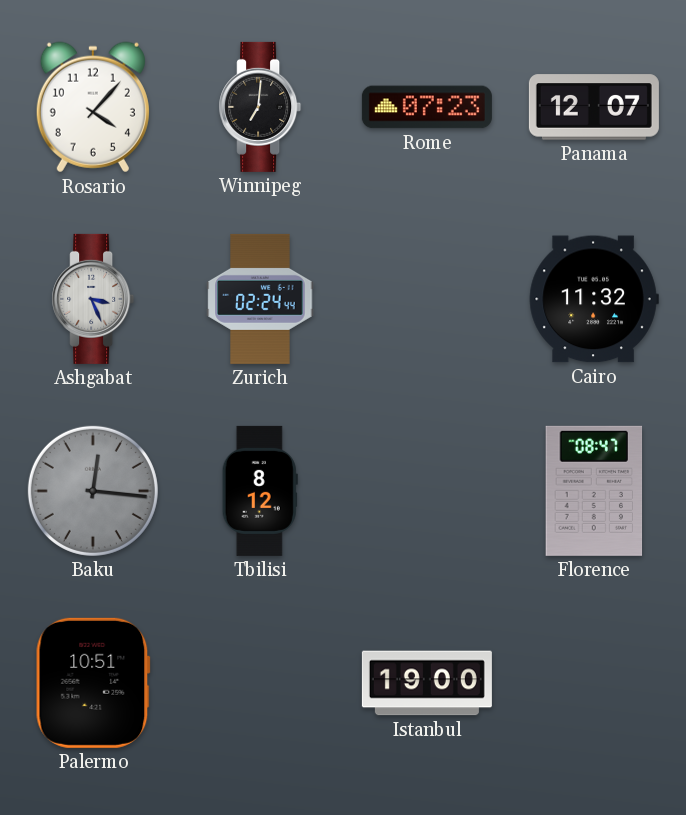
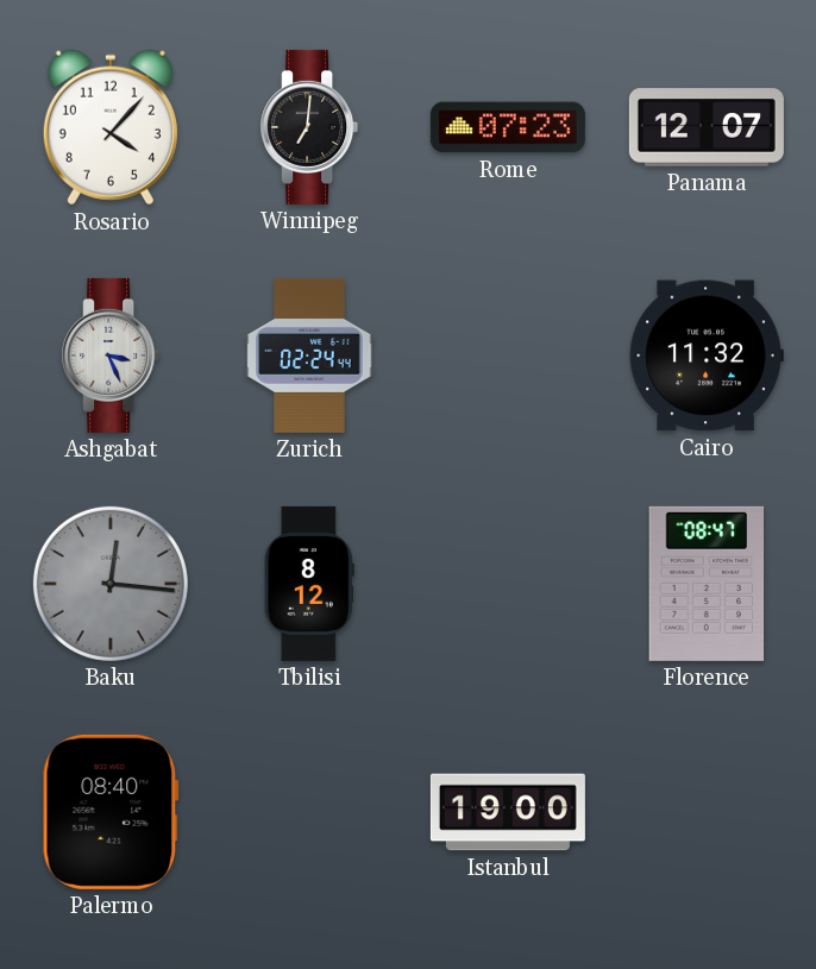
Palermo: 10:51 -> 08:40 (111, 812)
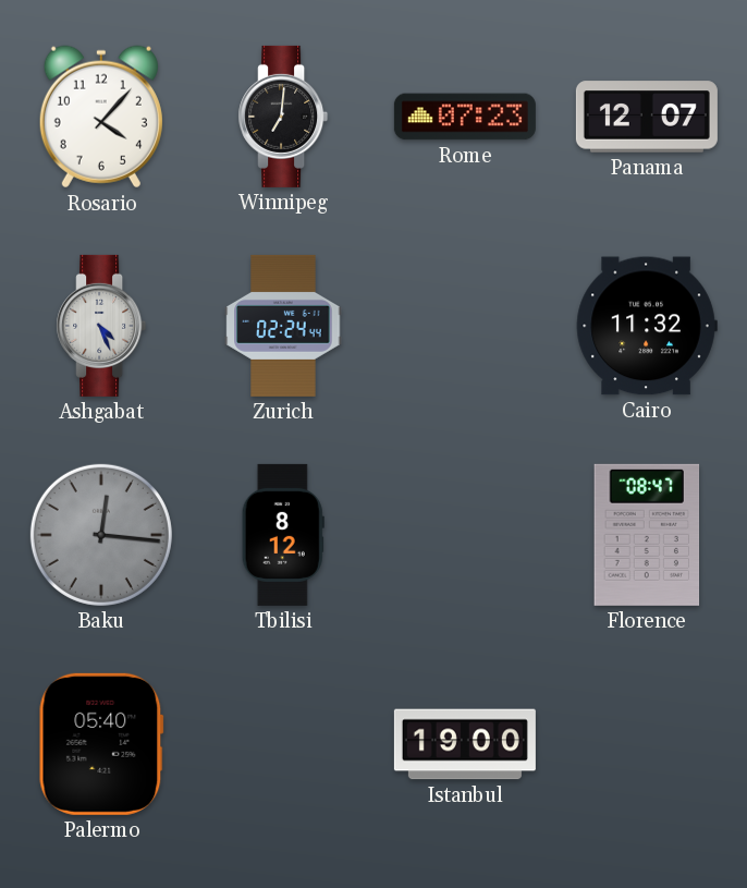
Ashgabat: 3:26 -> 4:26 (101, 326)
Palermo: 08:40 -> 05:40 (101, 744)
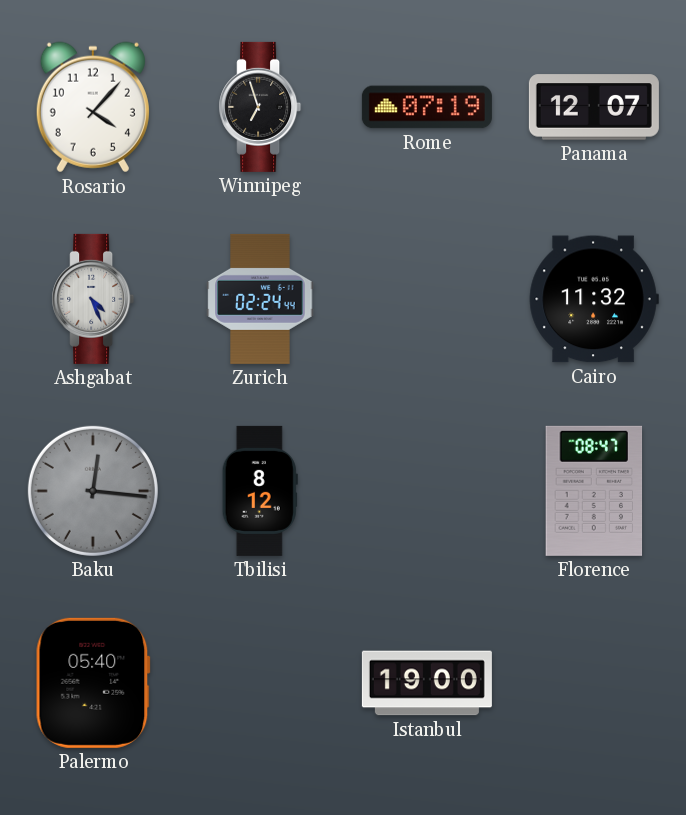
Winnipeg: 7:01 -> 6:57 (260, 107)
Rome: 07:23 -> 07:19 (427, 107)
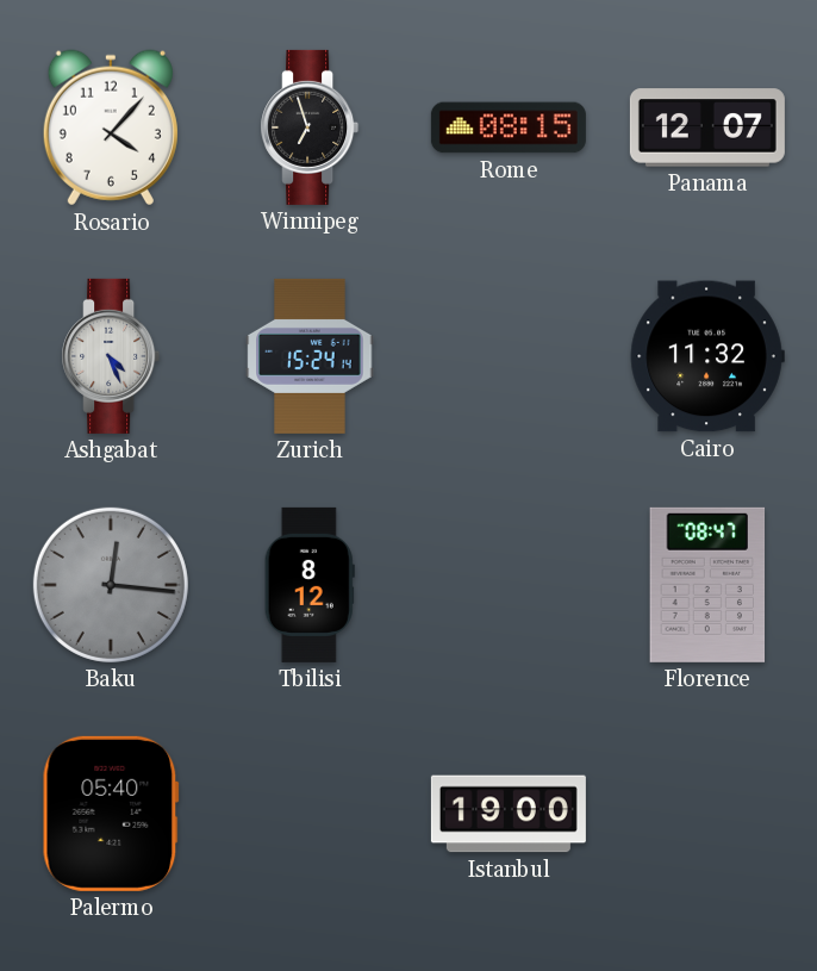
Rome: 07:19 -> 08:15 (509, 127)
Zurich: 02:24 -> 15:24 (310, 356)
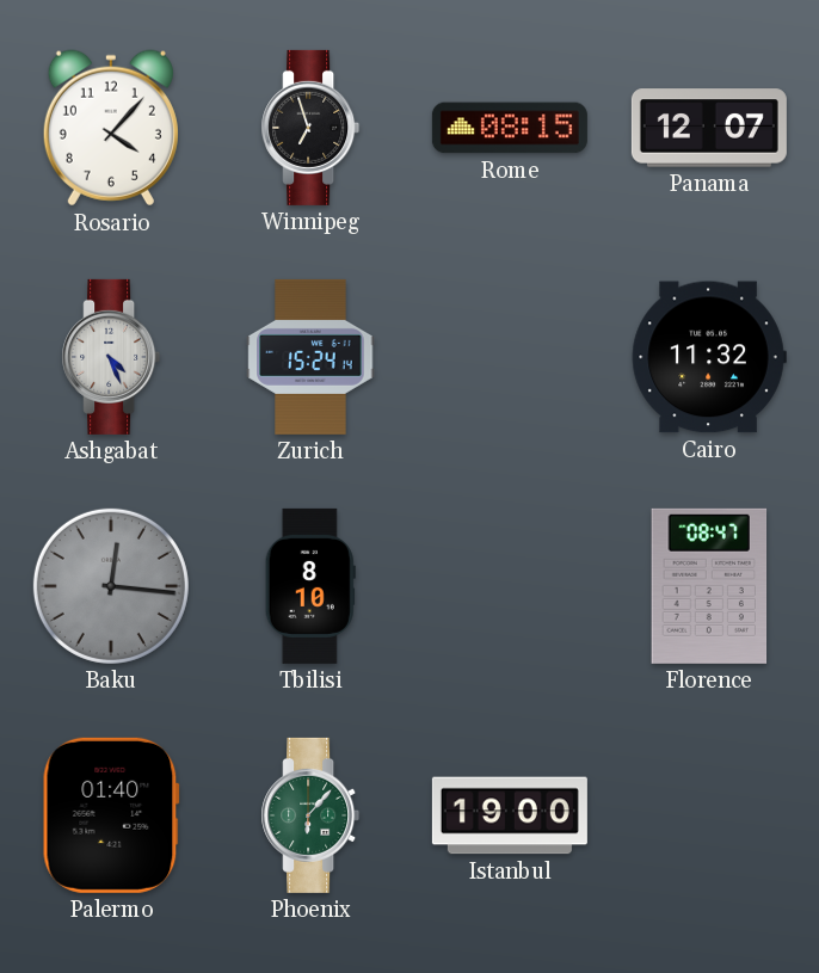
Tbilisi: 8:12 -> 8:10 (310, 586)
Palermo: 05:40 -> 01:40 (111, 815)
Phoenix: none -> 6:07 (310, 815)
